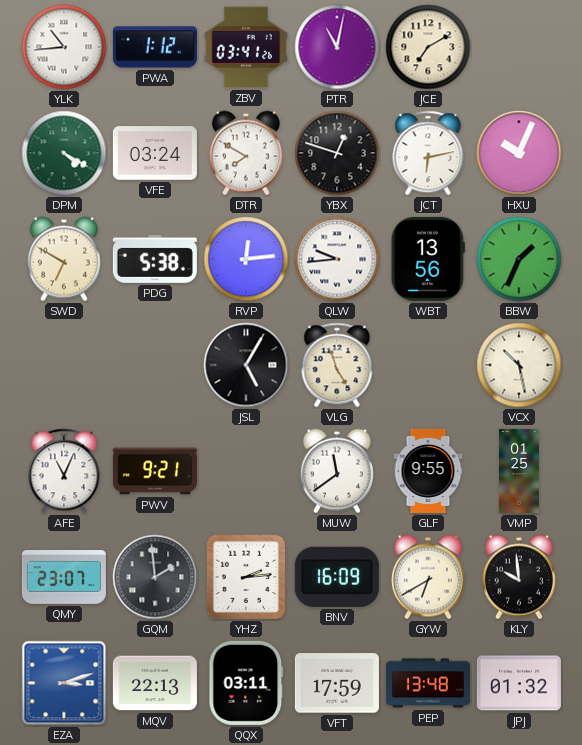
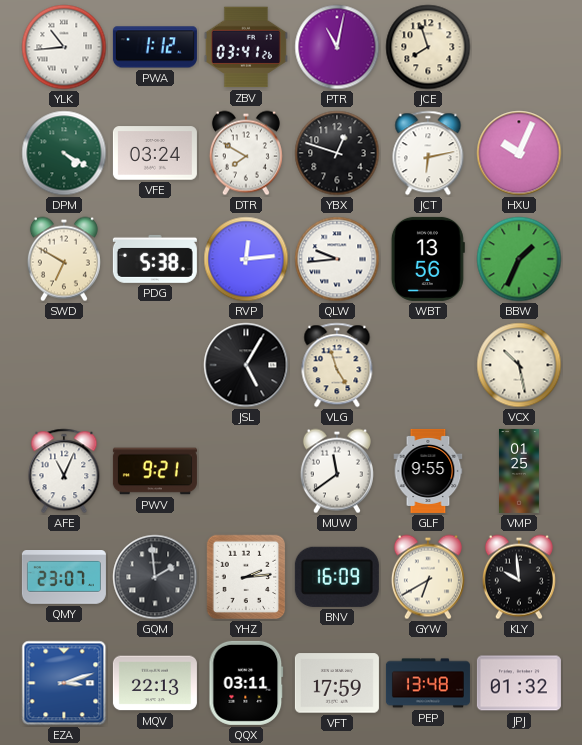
JCE: 7:10 -> 7:57 (428, 47)
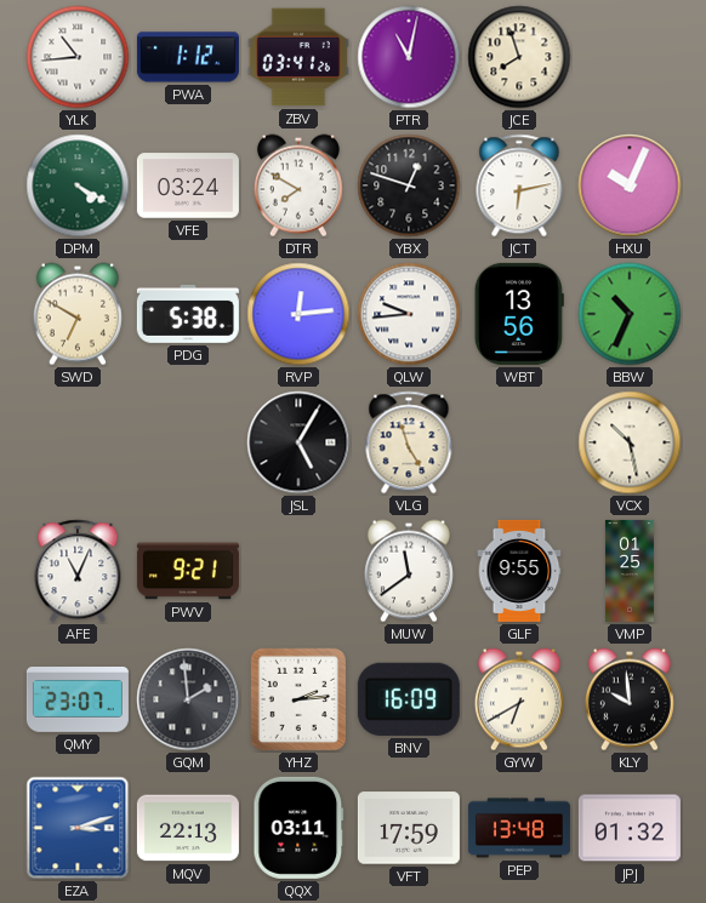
BBW: 1:34 -> 10:34 (630, 314)
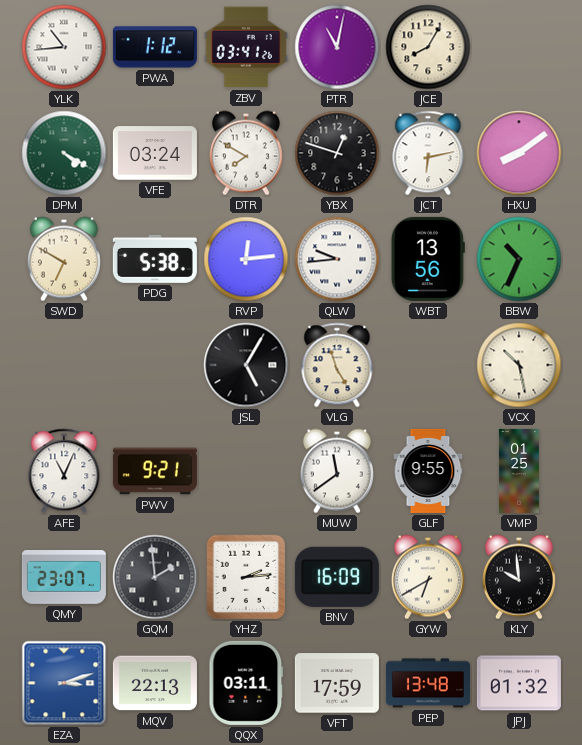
JCE: 7:57 -> 8:05 (428, 47)
HXU: 10:04 -> 8:09 (519, 153)
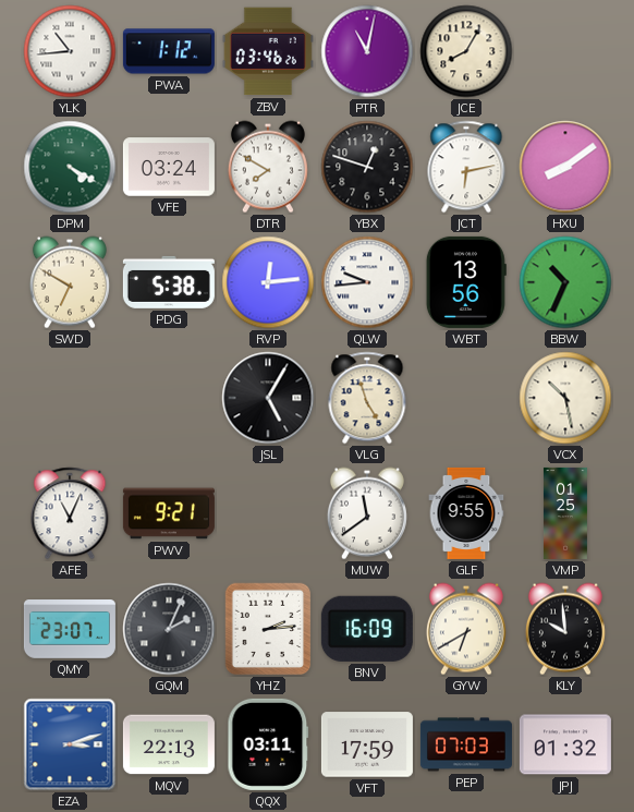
ZBV: 03:41 -> 03:46 (268, 51)
GQM: 1:59 -> 2:04 (169, 629)
PEP: 13:48 -> 07:03 (466, 744)
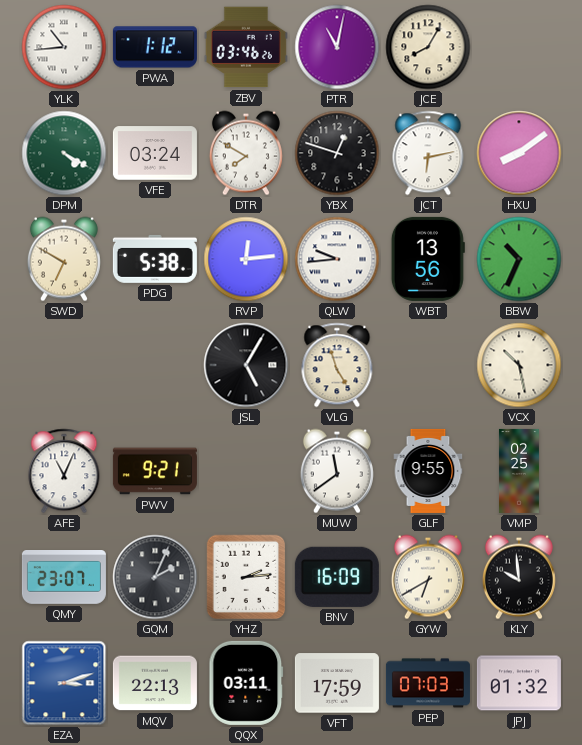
VMP: 01:25 -> 02:25 (519, 471)
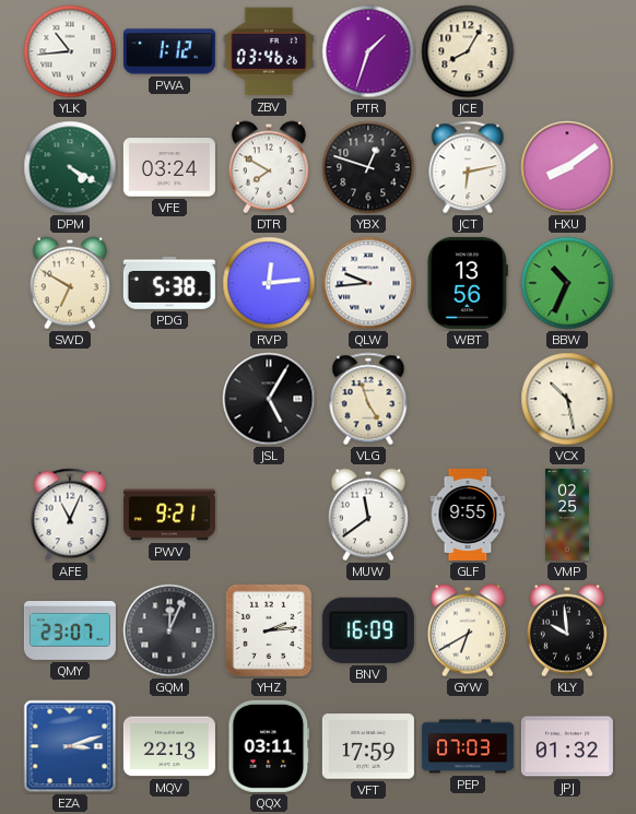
PTR: 11:02 -> 1:33 (368, 51)
GQM: 2:04 -> 12:04 (169, 630)
